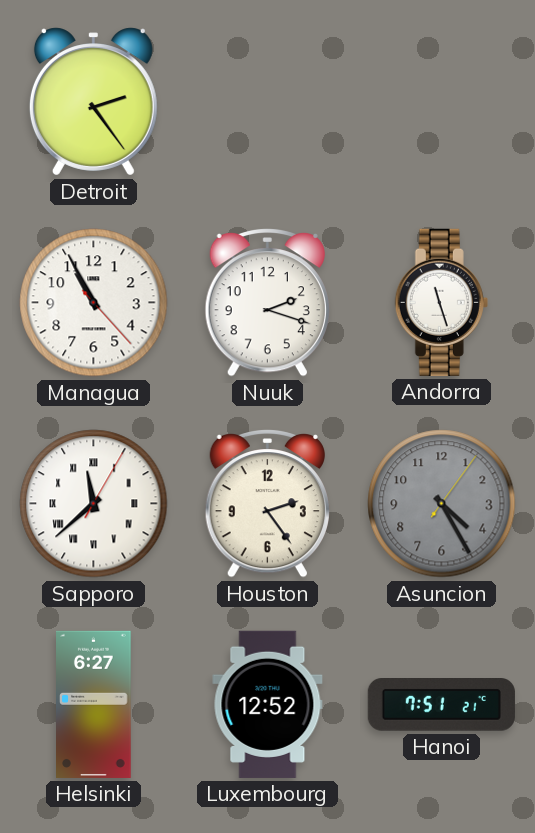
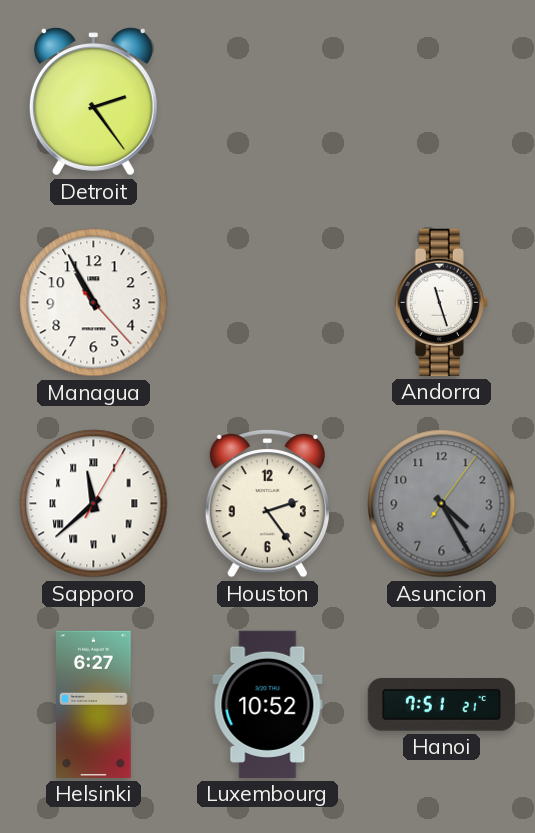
Nuuk: 2:18 -> none (267, 302)
Luxembourg: 12:52 -> 10:52 (268, 704)
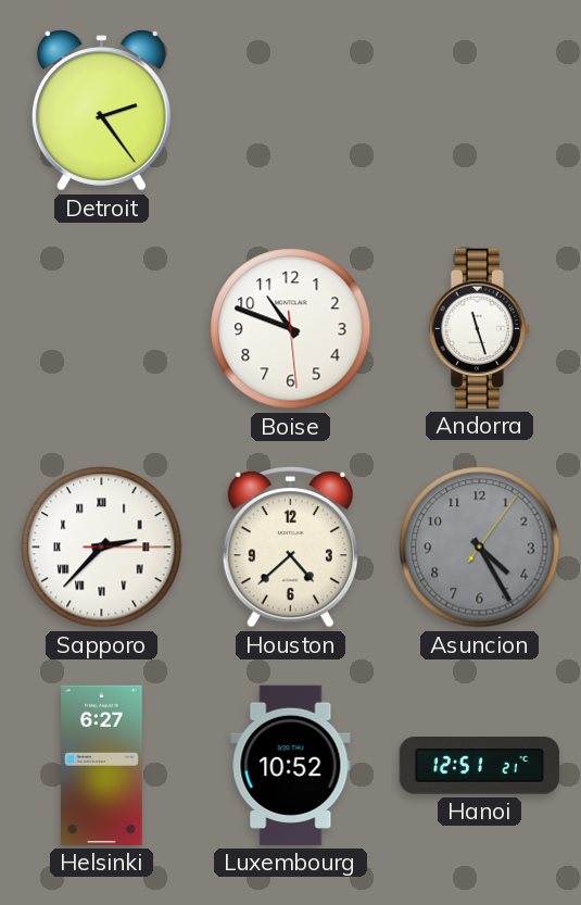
Managua: 10:55 -> none (94, 303)
Boise: none -> 10:48 (291, 329)
Sapporo: 11:38 -> 2:37 (102, 548)
Houston: 2:24 -> 4:38 (290, 546)
Hanoi: 7:51 -> 12:51 (479, 766)
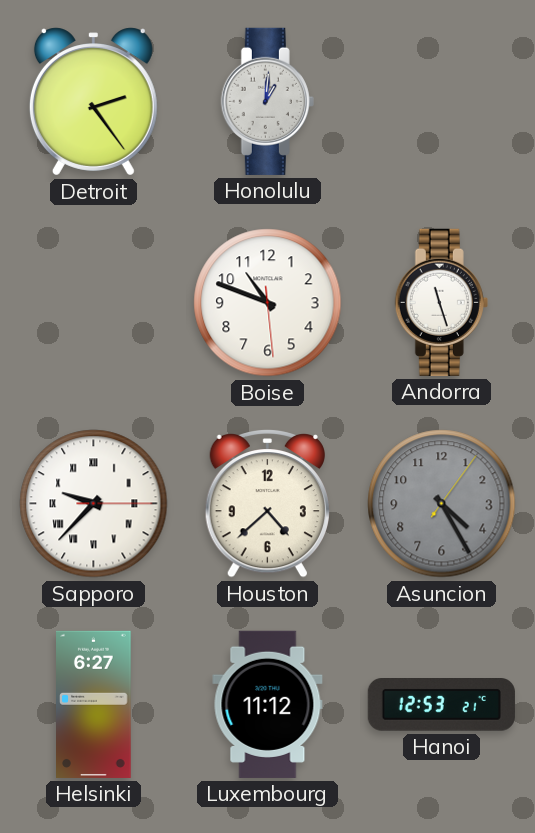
Honolulu: none -> 1:01 (267, 101)
Sapporo: 2:37 -> 9:37 (94, 504)
Luxembourg: 10:52 -> 11:12 (268, 704)
Hanoi: 12:51 -> 12:53 (441, 705)
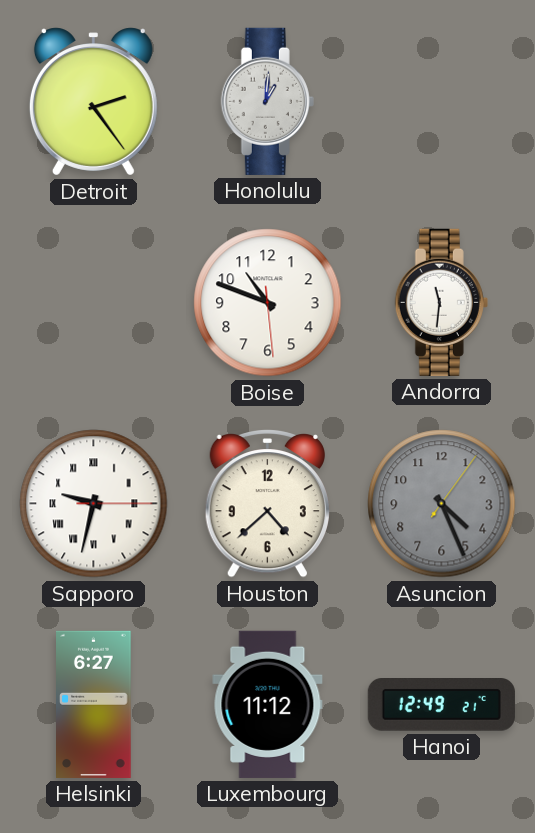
Andorra: 11:27 -> 11:31 (441, 302)
Sapporo: 9:37 -> 9:32 (94, 504)
Asuncion: 4:25 -> 4:26 (442, 504)
Hanoi: 12:53 -> 12:49 (441, 705)
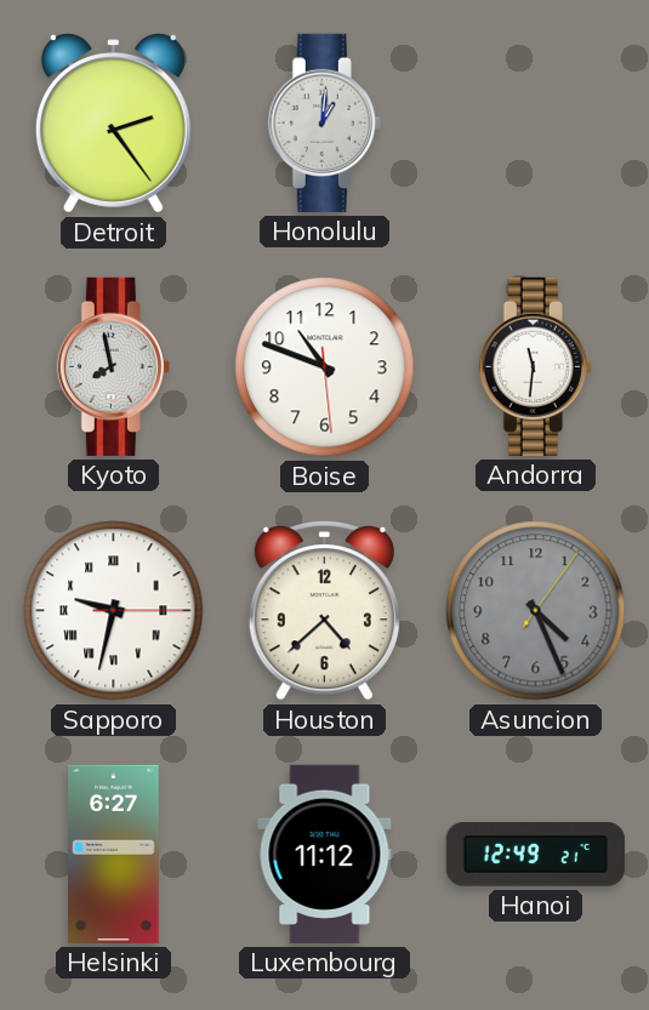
Kyoto: none -> 7:58 (113, 366)
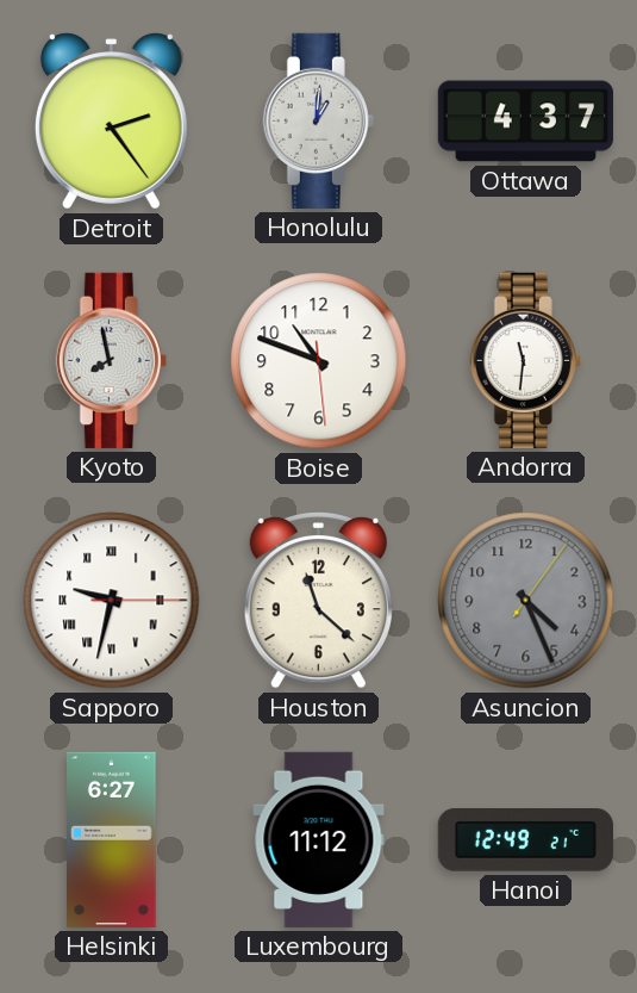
Ottawa: none -> 4:37 (525, 122)
Houston: 4:38 -> 11:22 (318, 600)
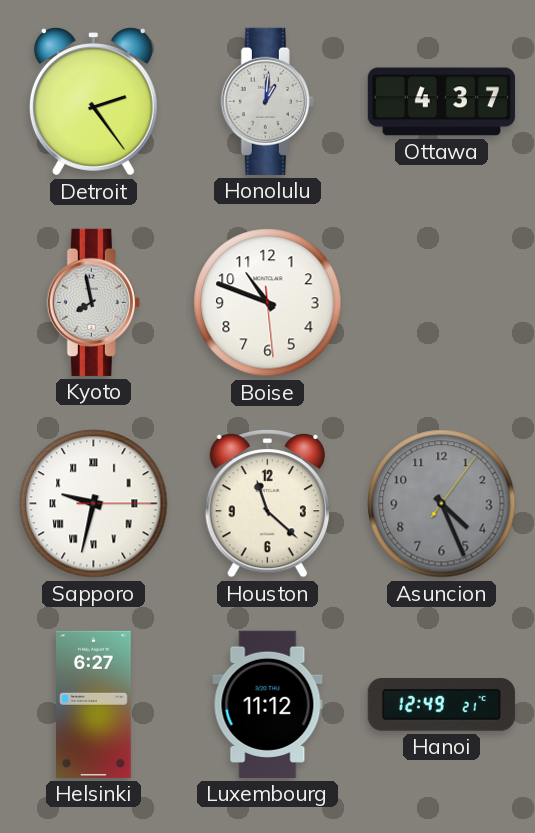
Andorra: 11:31 -> none (525, 360)
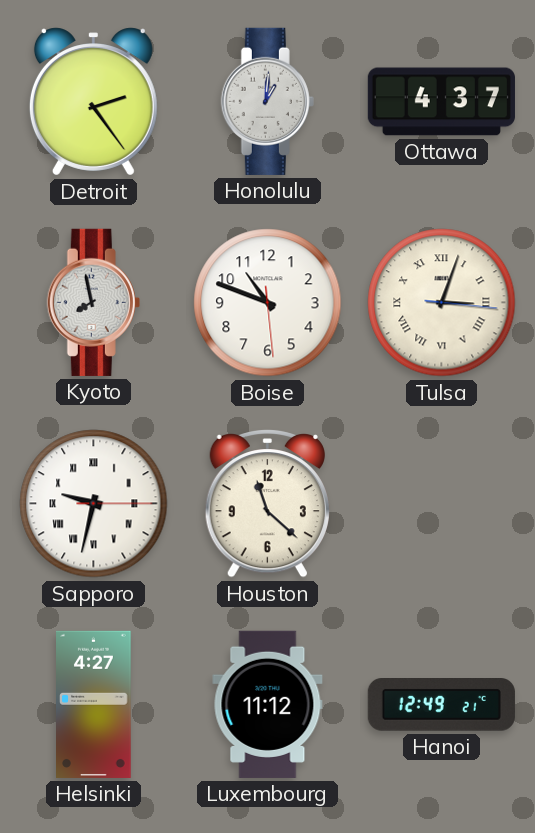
Tulsa: none -> 3:03 (442, 303)
Asuncion: 4:26 -> none (442, 504)
Helsinki: 6:27 -> 4:27 (94, 704)
